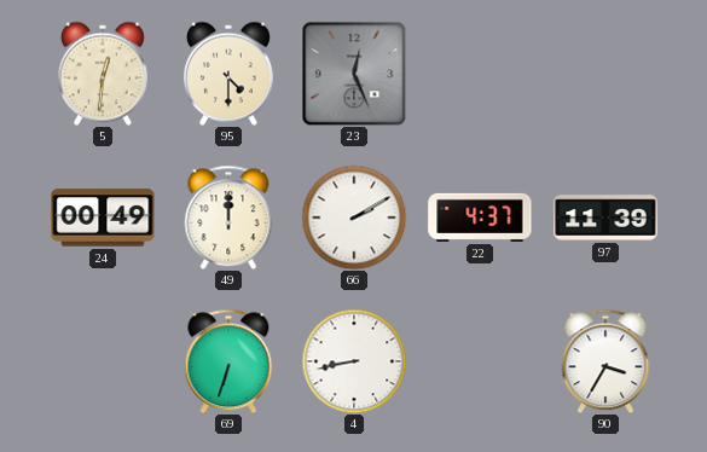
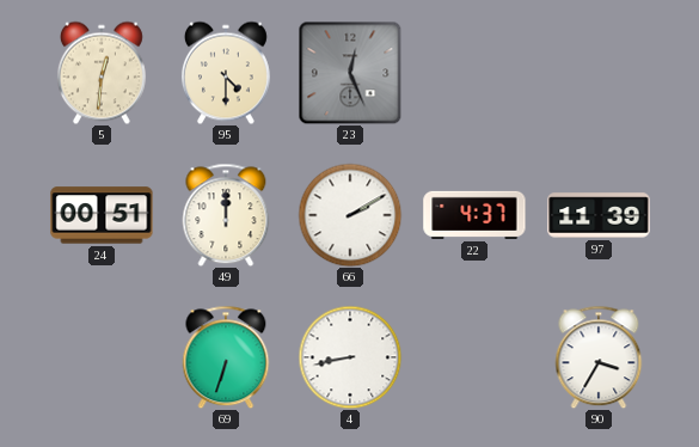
24: 00:49 -> 00:51 (102, 215)
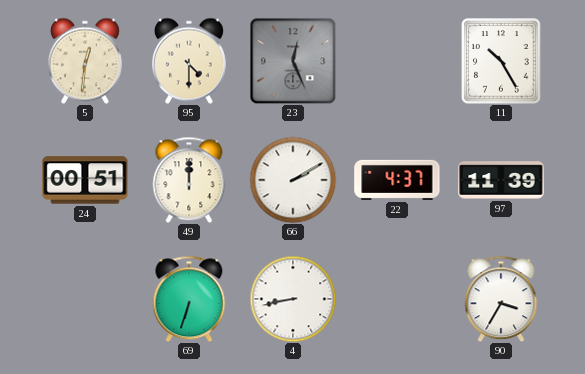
11: none -> 10:25 (501, 61)
